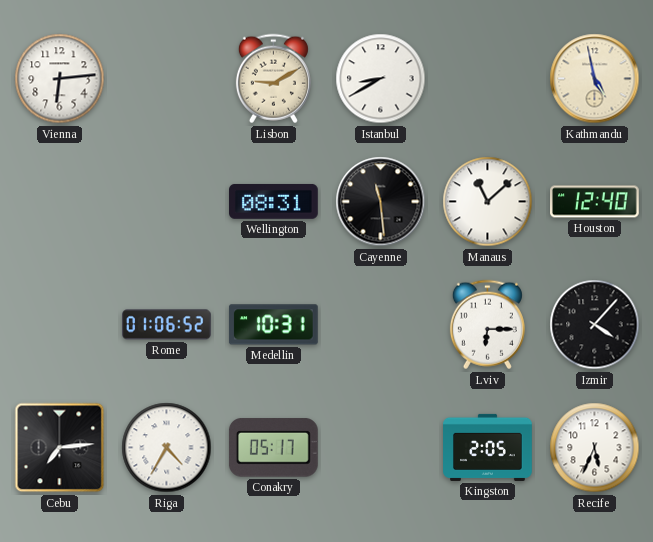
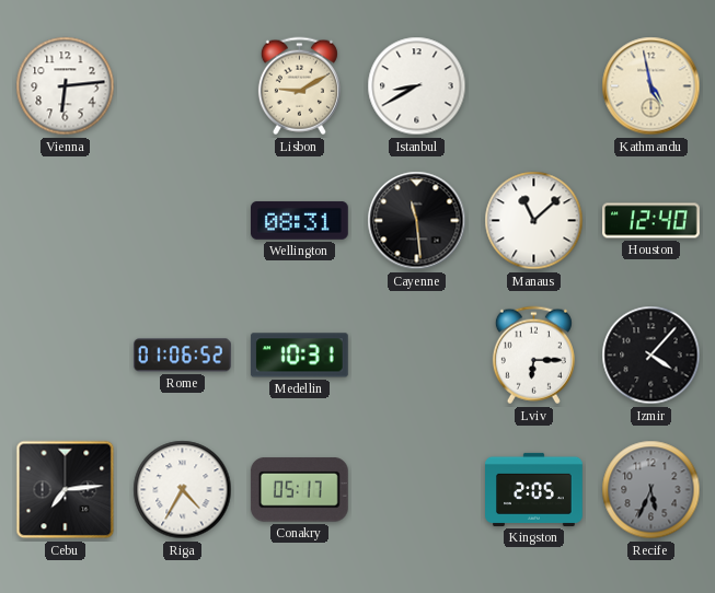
Recife dial: white -> grey (651, 490)
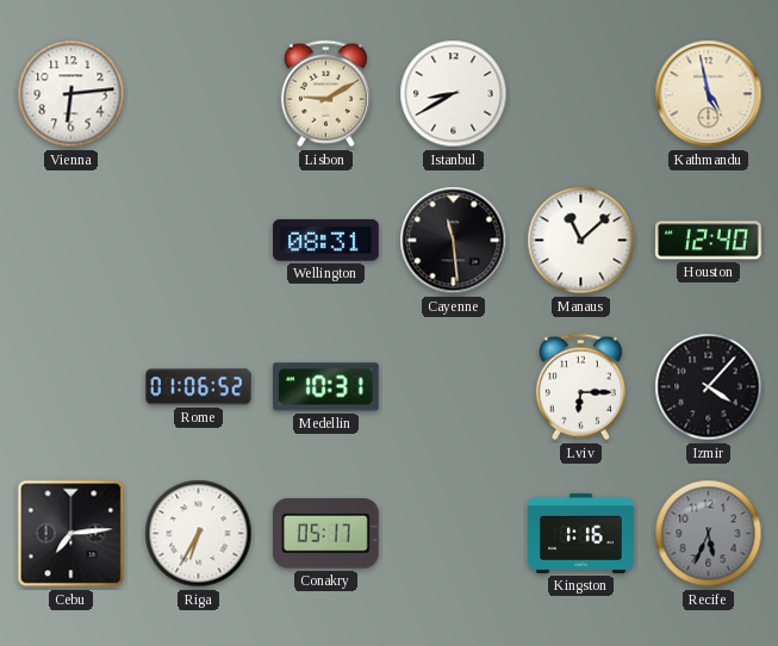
Riga: 4:35 -> 6:35 (199, 534)
Kingston: 2:05 -> 1:16 (581, 533)
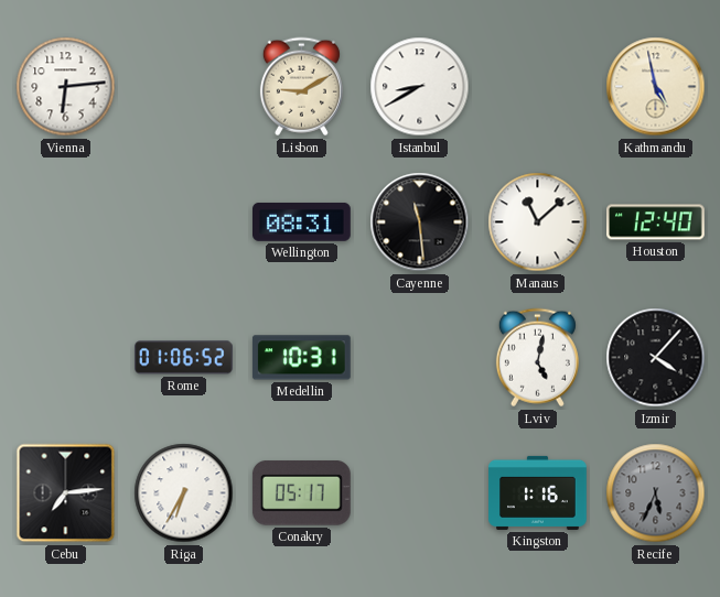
Lviv: 6:15 -> 5:02 (537, 358)
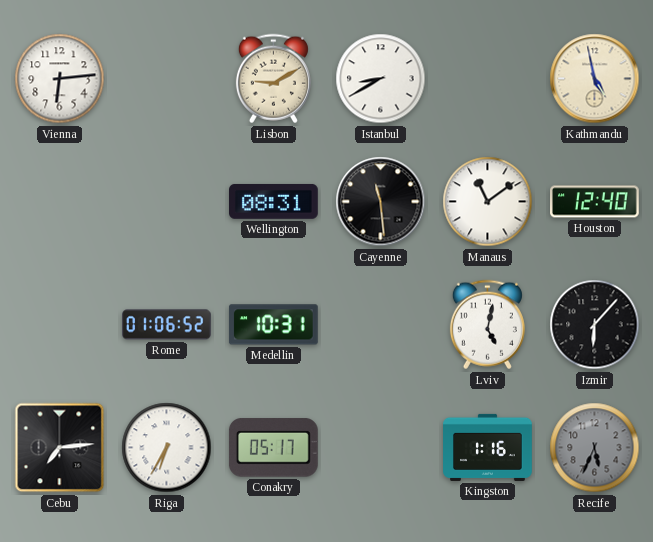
Manaus: 11:08 -> 11:09 (488, 202)
Izmir: 4:07 -> 6:07 (595, 325)
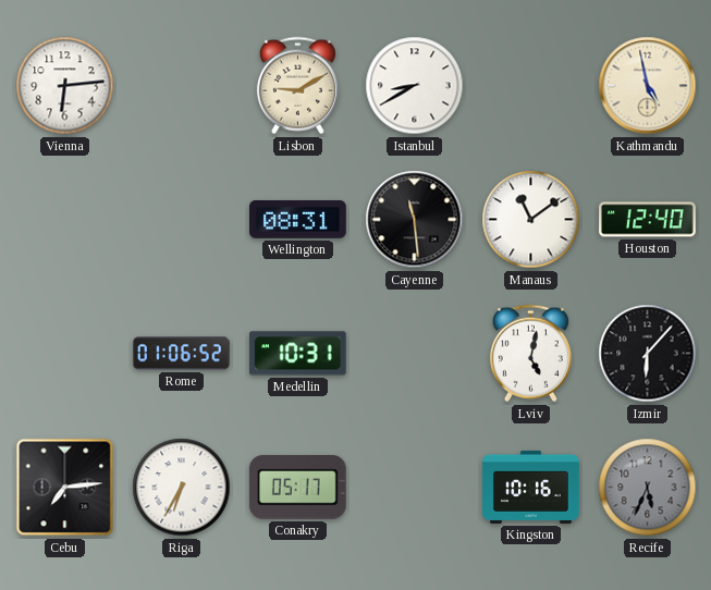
Kingston: 1:16 -> 10:16 (531, 487)
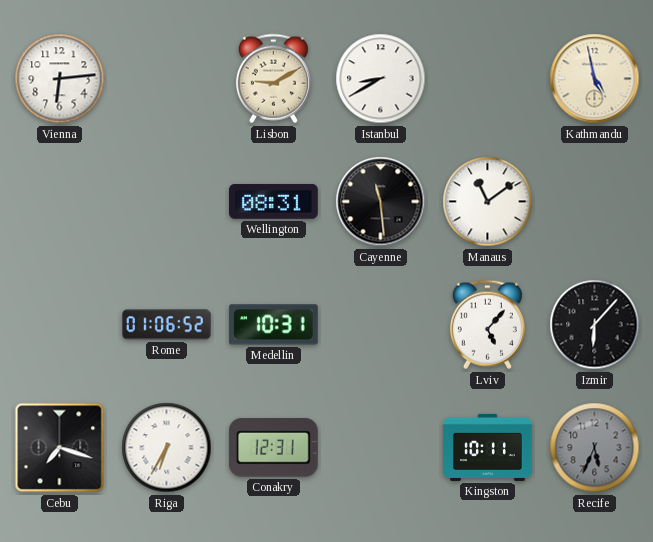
Houston: 12:40 -> none (648, 220)
Lviv: 5:02 -> 5:07 (487, 325)
Cebu: 7:14 -> 7:18 (60, 448)
Conakry: 05:17 -> 12:31 (273, 448)
Kingston: 10:16 -> 10:11 (488, 447)
